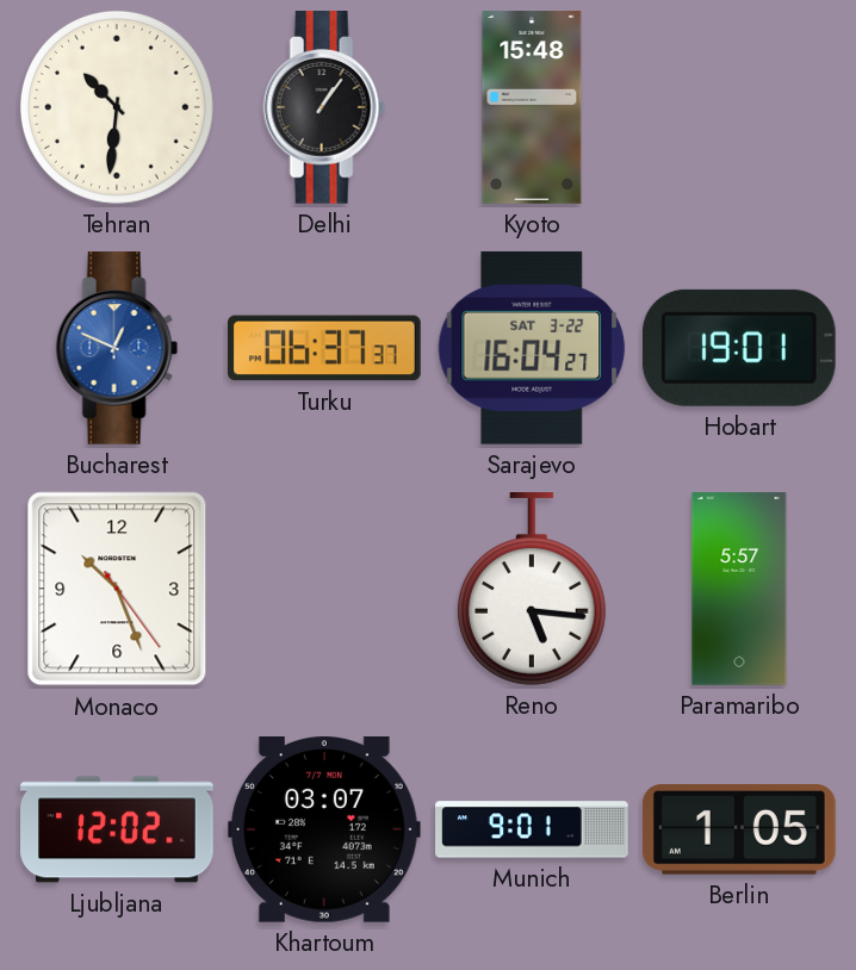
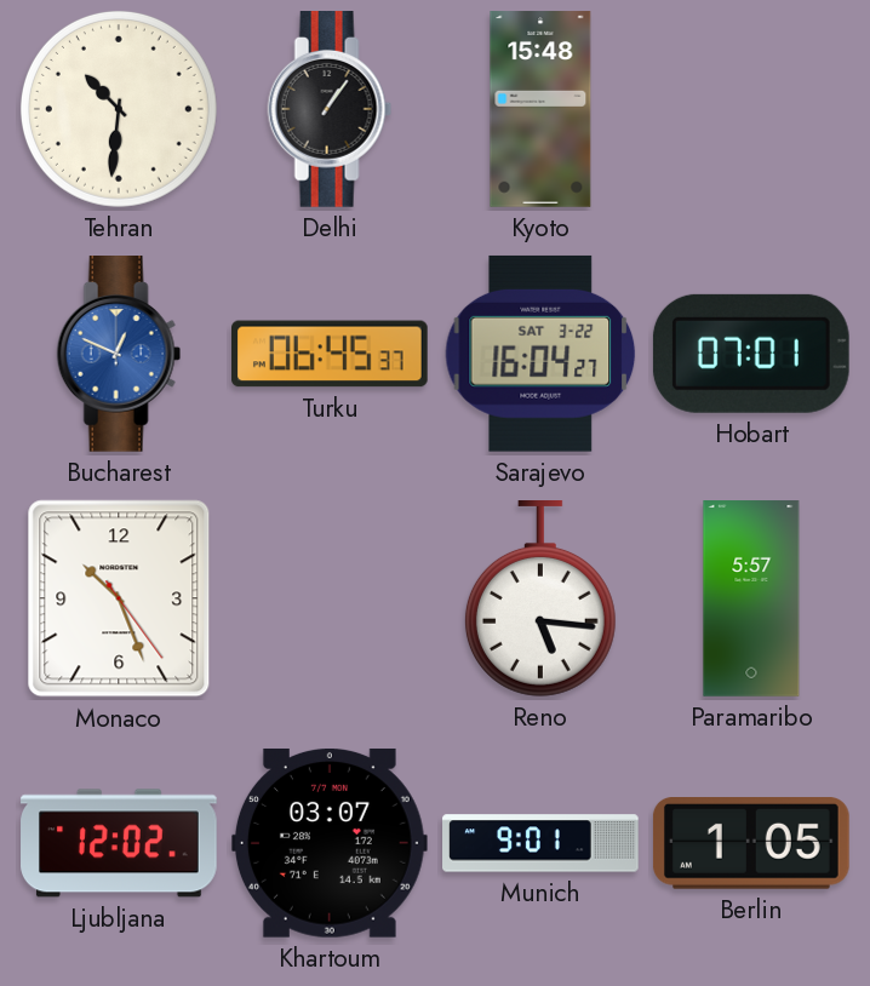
Turku: 06:37 -> 06:45 (331, 354)
Hobart: 19:01 -> 07:01 (751, 354)
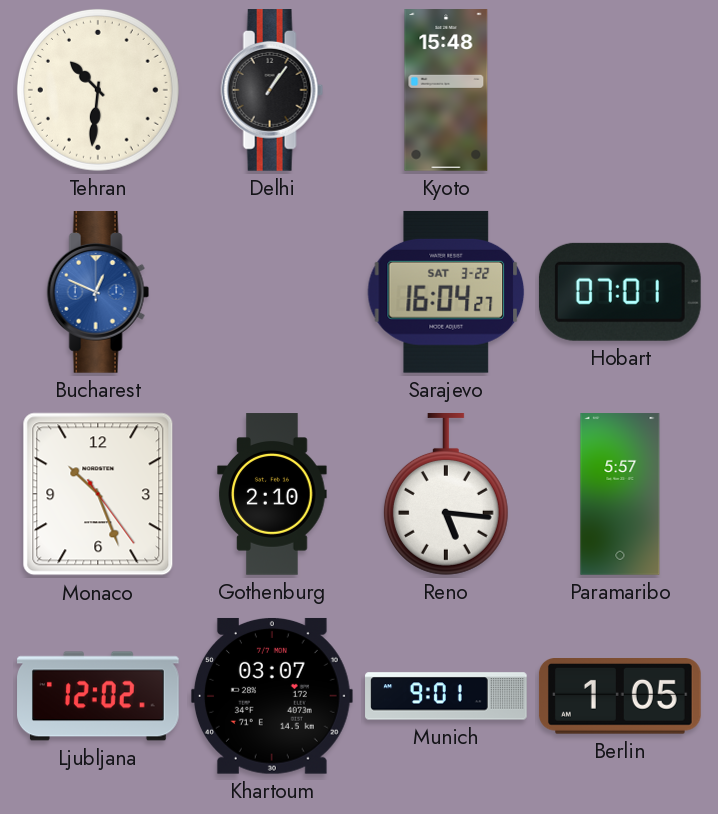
Turku: 06:45 -> none (331, 354)
Gothenburg: none -> 2:10 (272, 494)
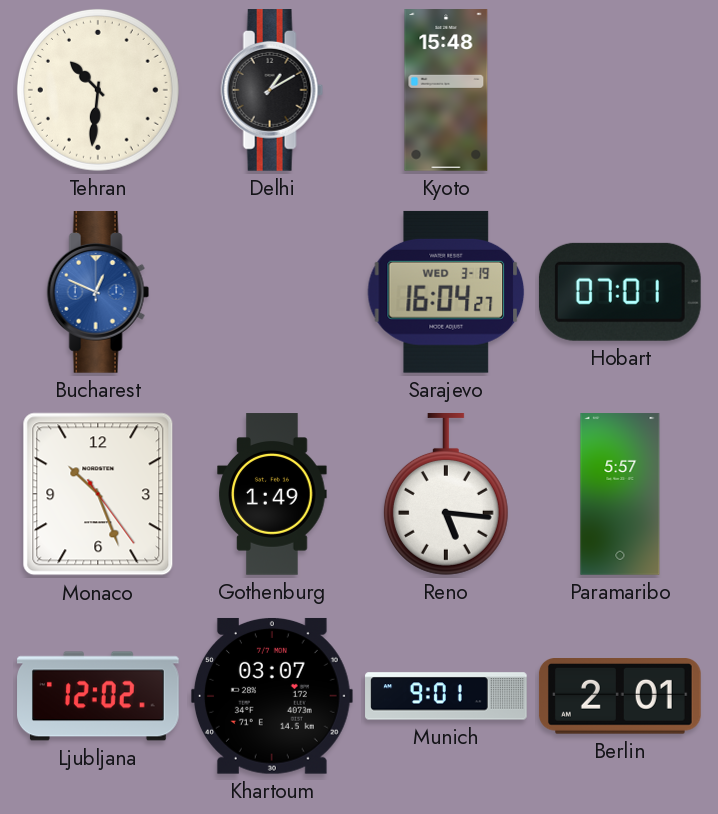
Delhi: 1:06 -> 1:10 (272, 91)
Sarajevo date: SAT 3-22 -> WED 3-19 (446, 292)
Gothenburg: 2:10 -> 1:49 (272, 494)
Berlin: 1:05 -> 2:01 (620, 697)
